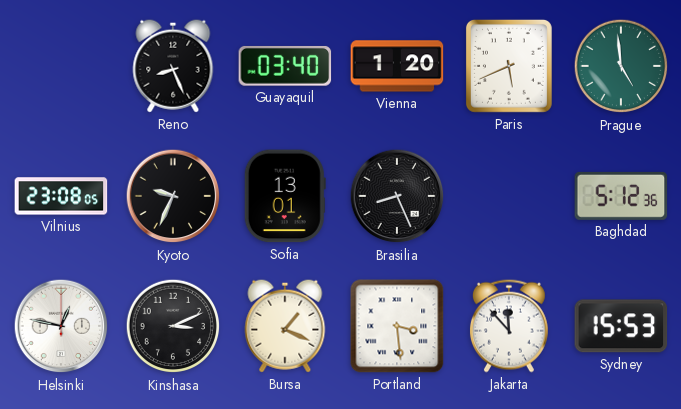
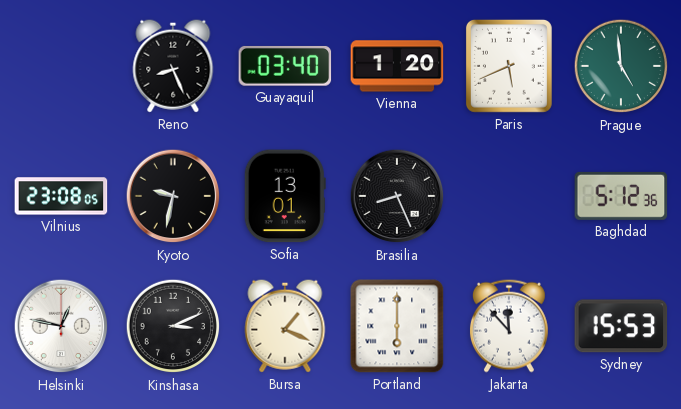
Kyoto: 9:34 -> 9:32 (173, 196)
Portland: 3:29 -> 6:00 (397, 326)
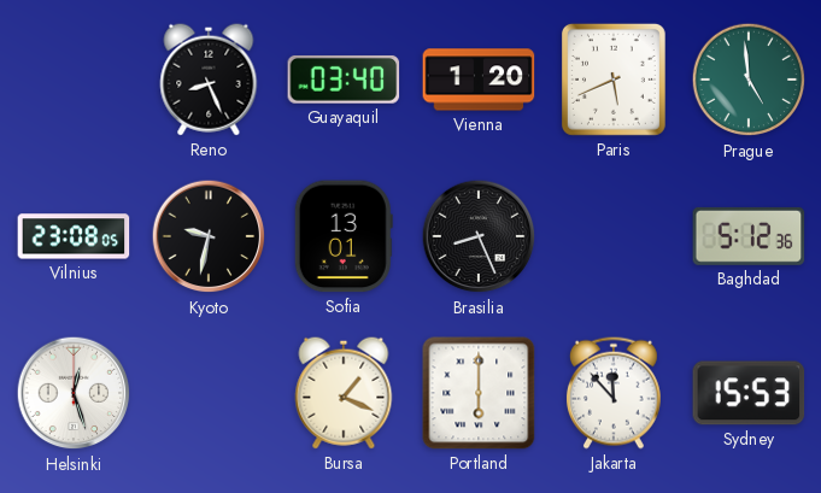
Helsinki: 12:47 -> 12:27 (74, 393)
Kinshasa: 3:11 -> none (173, 326)
